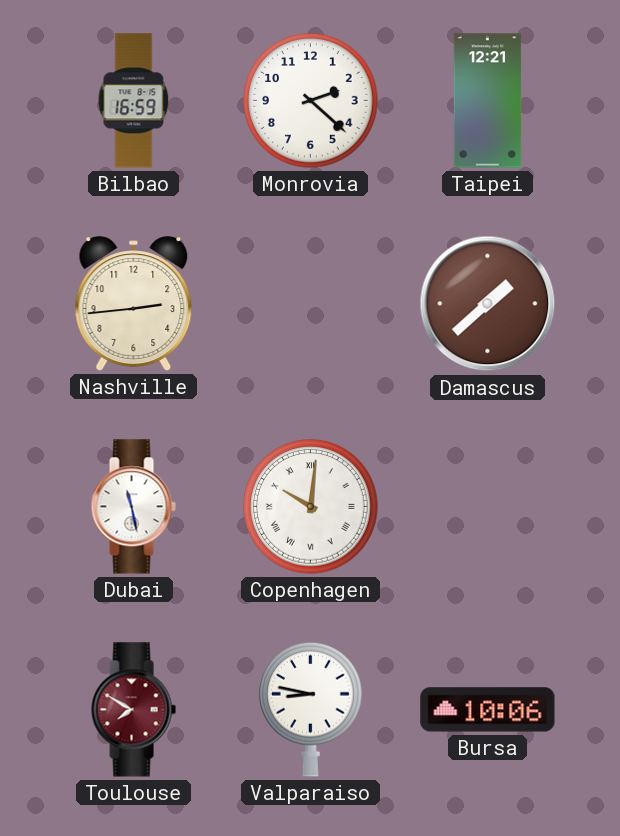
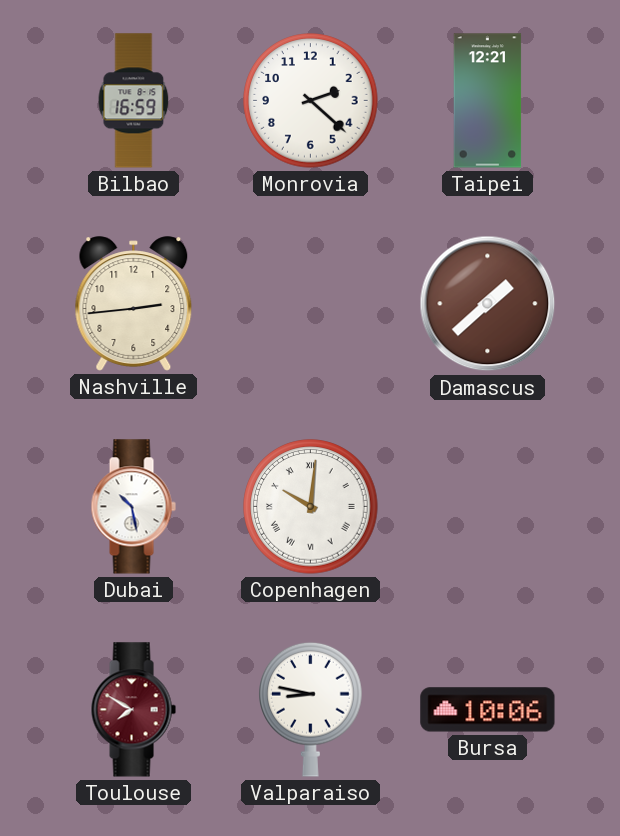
Dubai: 11:28 -> 10:28 (133, 507)
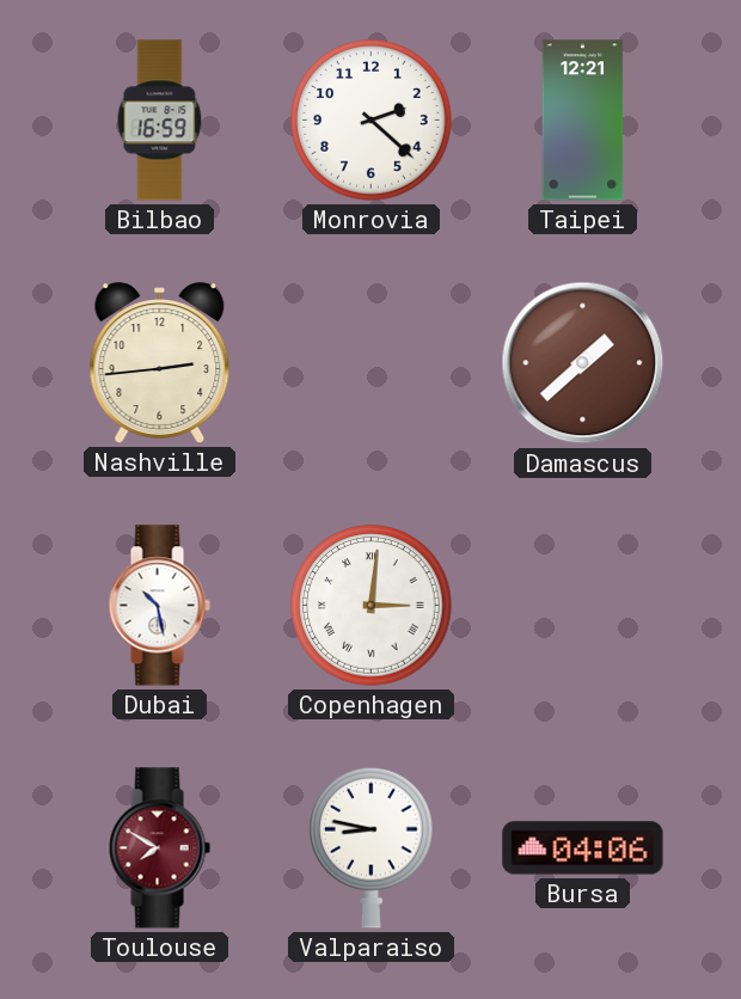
Copenhagen: 10:01 -> 3:01 (372, 606)
Bursa: 10:06 -> 04:06 (583, 848)
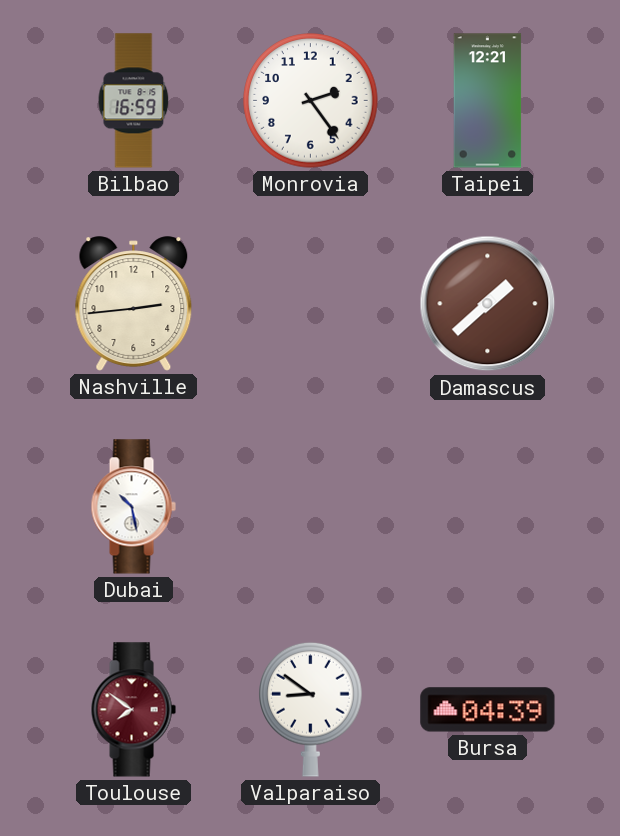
Monrovia: 2:22 -> 2:24 (311, 101)
Copenhagen: 3:01 -> none (372, 606)
Toulouse: 7:50 -> 7:51 (133, 710)
Valparaiso: 8:47 -> 8:51 (311, 709)
Bursa: 04:06 -> 04:39 (488, 710)
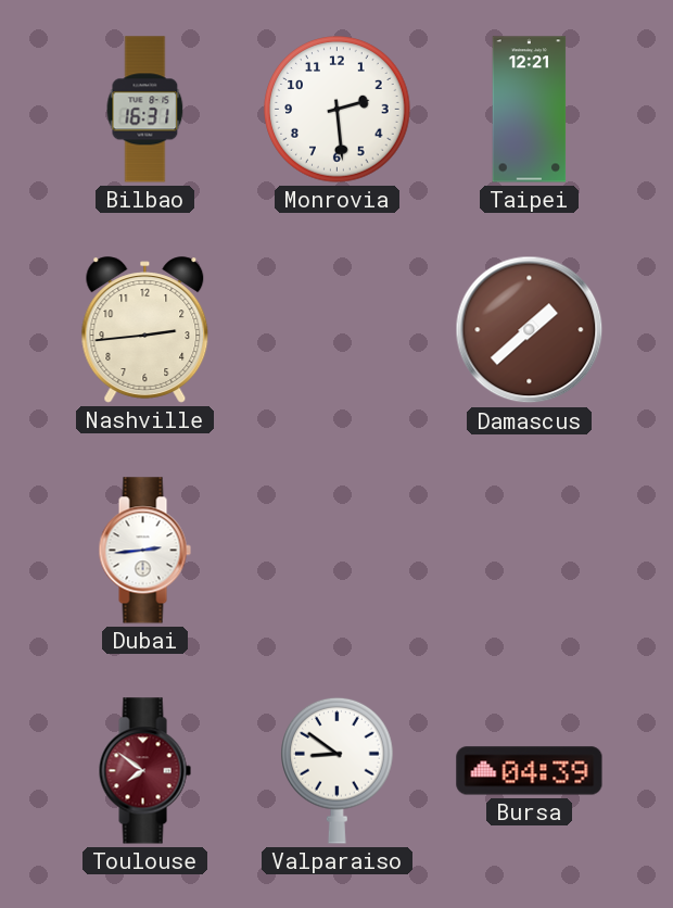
Bilbao: 16:59 -> 16:31 (145, 110)
Monrovia: 2:24 -> 2:29 (338, 110)
Dubai: 10:28 -> 2:44 (144, 551)
